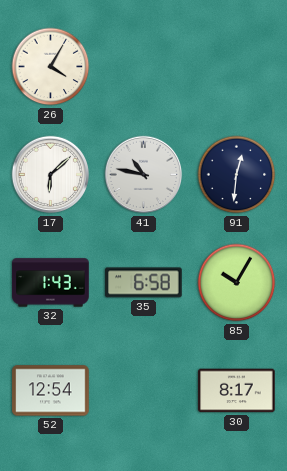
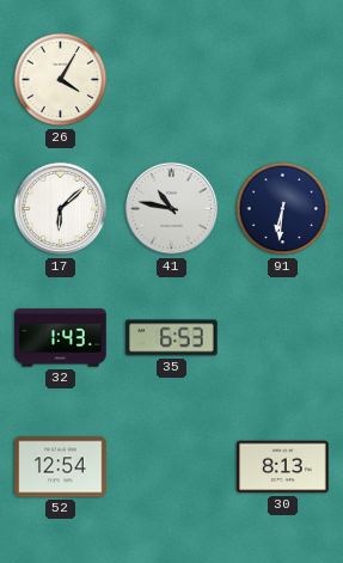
91: 12:31 -> 6:31 (283, 209)
35: 6:58 -> 6:53 (172, 338)
85: 10:05 -> none (237, 283)
30: 8:17 -> 8:13 (283, 467)
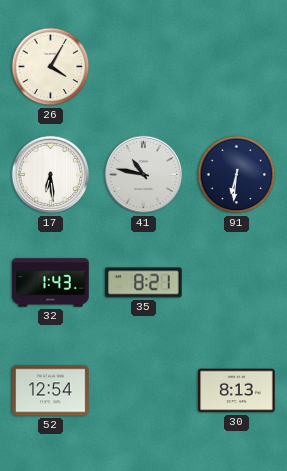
17: 6:08 -> 6:29 (51, 175)
35: 6:53 -> 8:21 (144, 283)
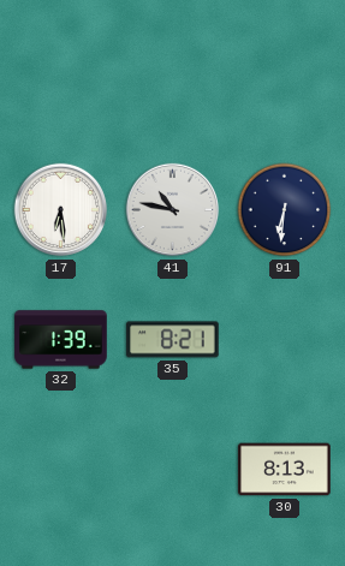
26: 4:05 -> none (51, 67)
32: 1:43 -> 1:39 (61, 340)
52: 12:54 -> none (51, 391)
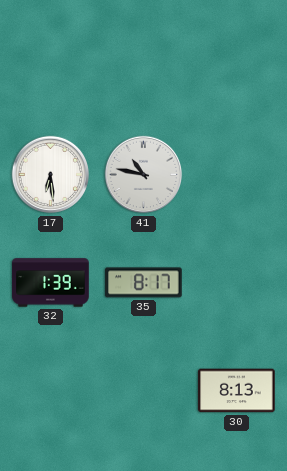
91: 6:31 -> none (285, 210)
35: 8:21 -> 8:17 (144, 283)
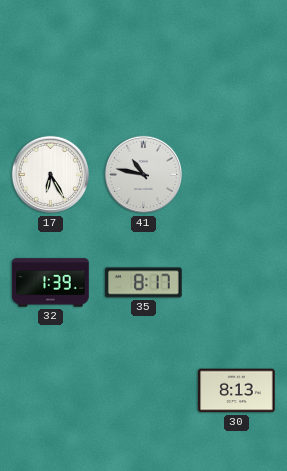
17: 6:29 -> 6:25 (51, 175)
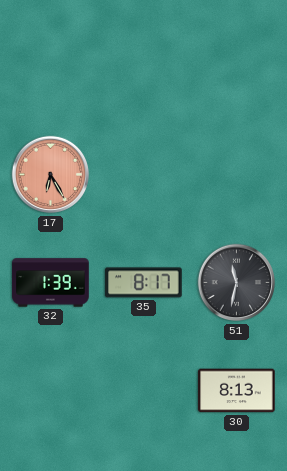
17 dial: white -> salmon (51, 175)
41: 10:47 -> none (144, 175)
51: none -> 11:32 (237, 283)
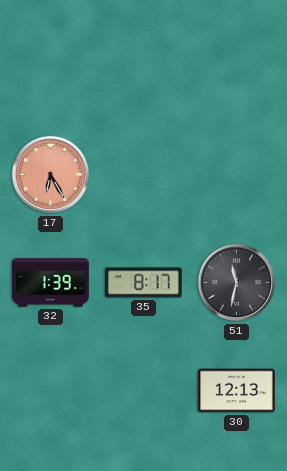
30: 8:13 -> 12:13 (237, 391)
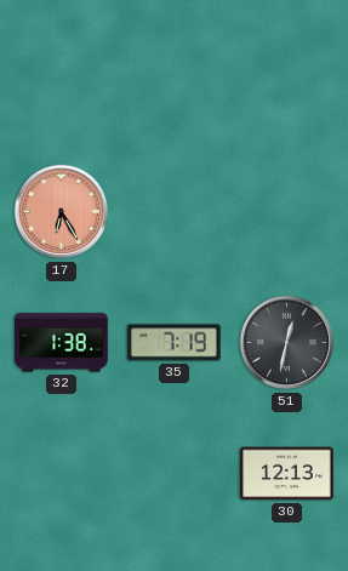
32: 1:39 -> 1:38 (62, 343)
35: 8:17 -> 7:19 (175, 343)
51: 11:32 -> 12:32 (287, 343)
